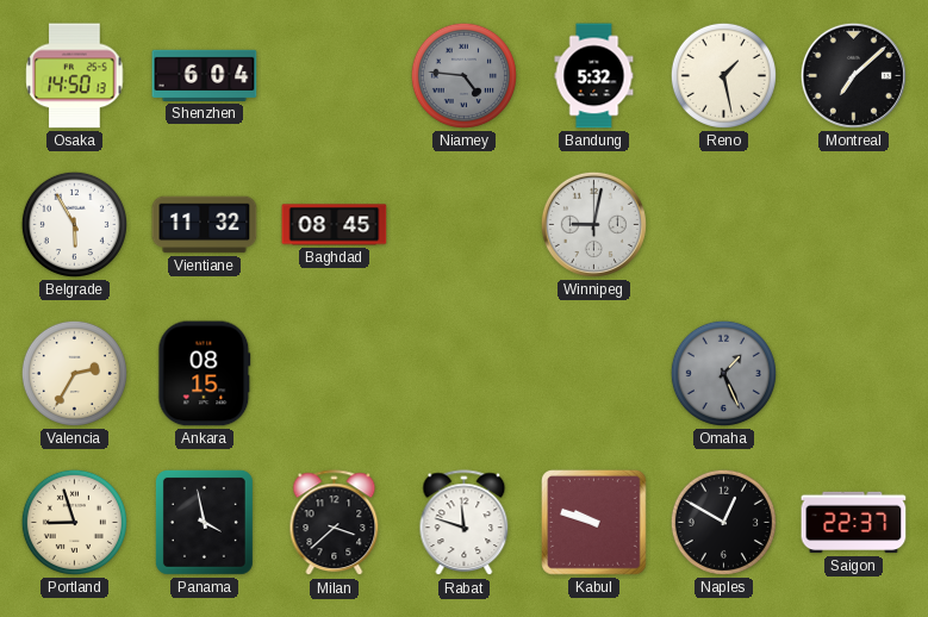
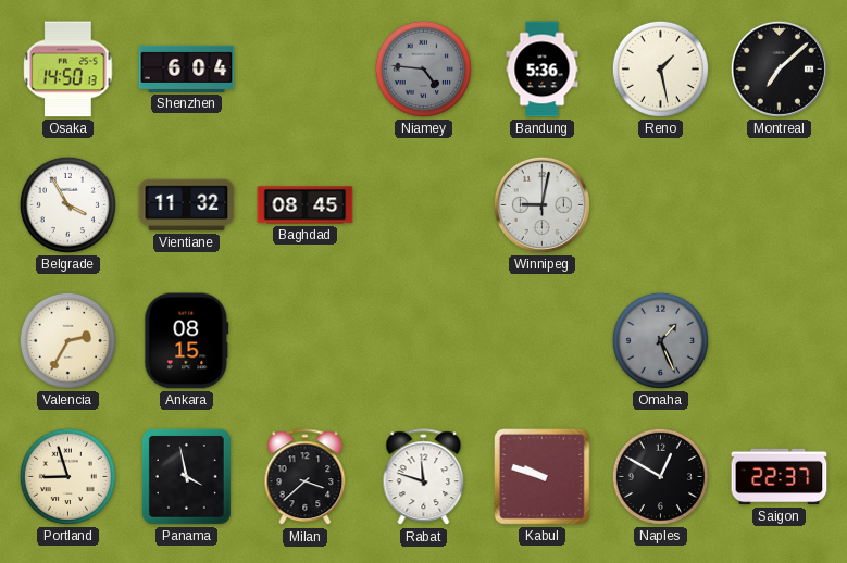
Bandung: 5:32 -> 5:36 (543, 70)
Belgrade: 5:55 -> 3:55 (67, 204)
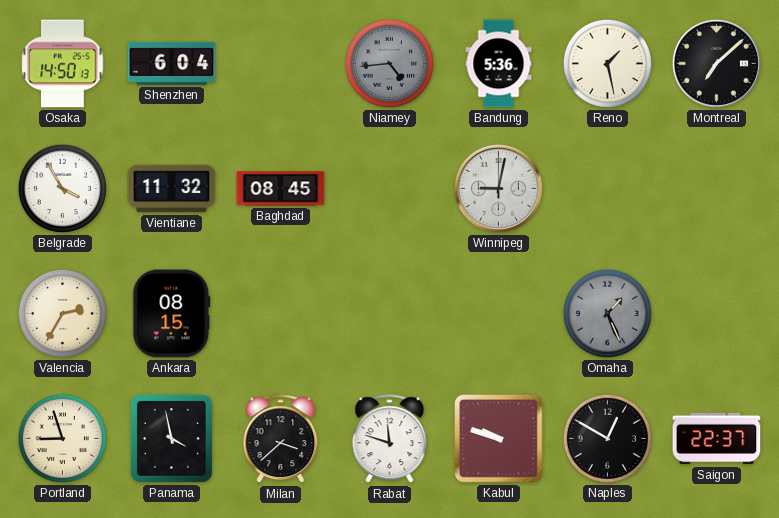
Niamey: 4:46 -> 4:44 (389, 63)
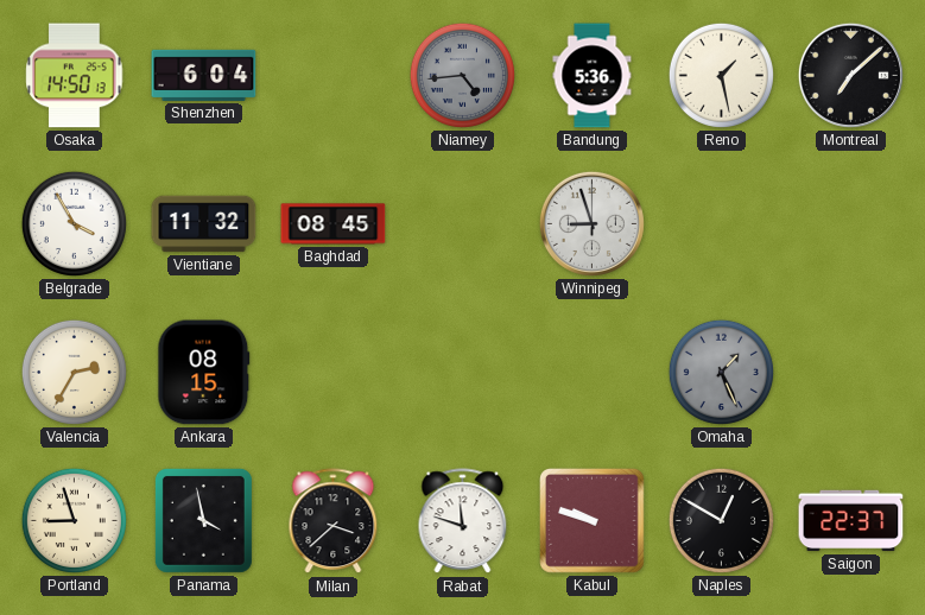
Winnipeg: 9:02 -> 8:57 (591, 223)
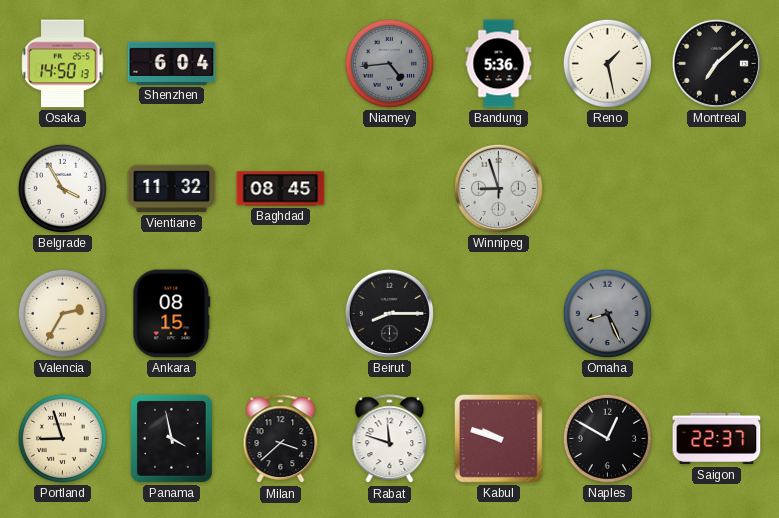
Beirut: none -> 8:15 (389, 313)
Omaha: 1:26 -> 8:26 (607, 313)
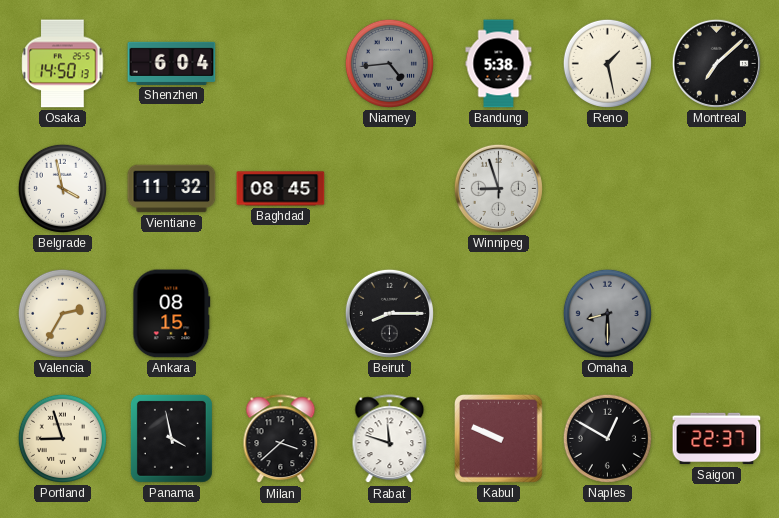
Bandung: 5:36 -> 5:38 (499, 64)
Belgrade: 3:55 -> 3:58 (62, 188)
Omaha: 8:26 -> 8:30 (607, 313)
Kabul: 9:48 -> 9:49 (499, 439)
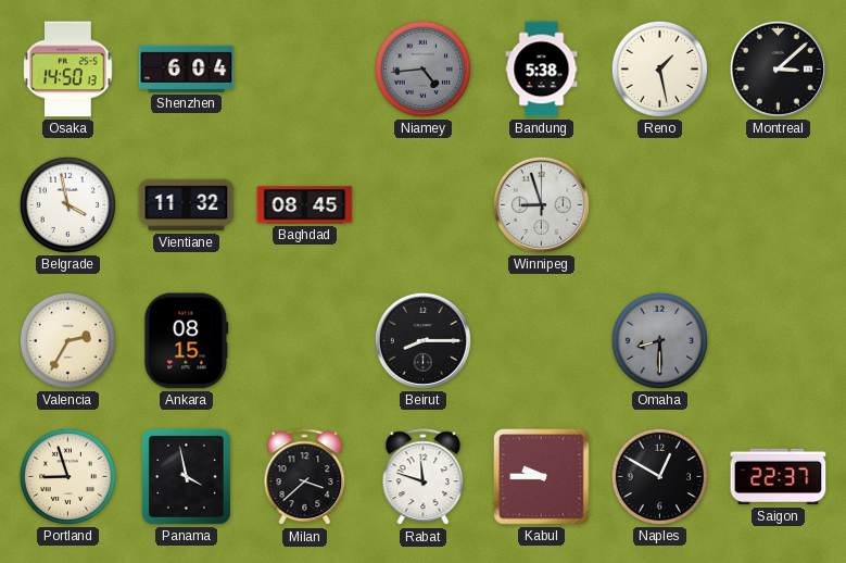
Montreal: 7:08 -> 3:08 (778, 68)
Kabul: 9:49 -> 9:45 (542, 477)
